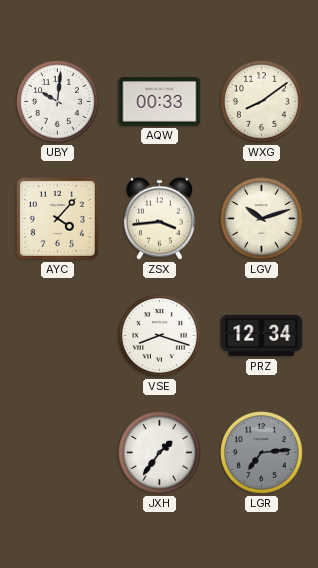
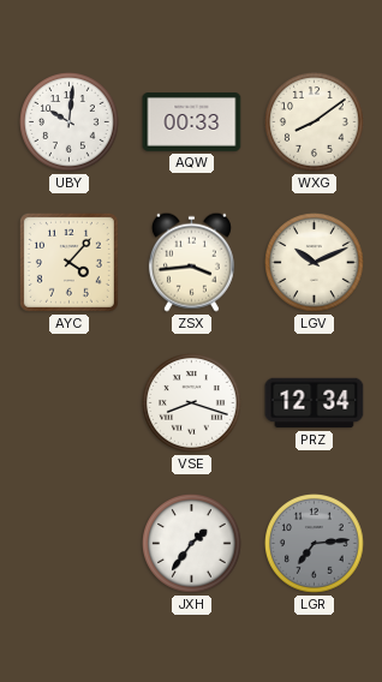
LGV: 10:12 -> 10:11 (315, 263)
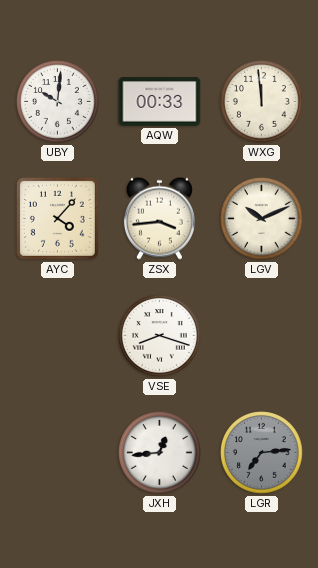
WXG: 8:09 -> 11:59 (262, 102)
PRZ: 12:34 -> none (315, 403)
JXH: 1:36 -> 12:44 (160, 453)
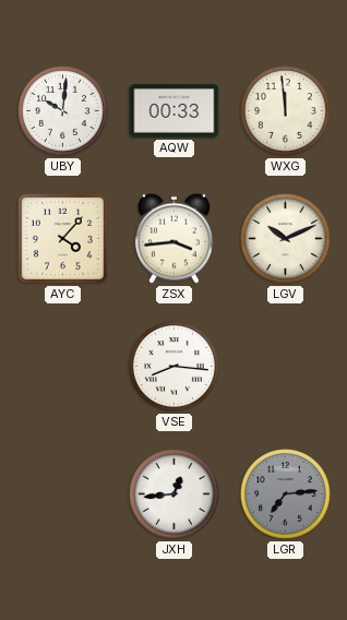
VSE: 8:18 -> 8:16 (175, 367)
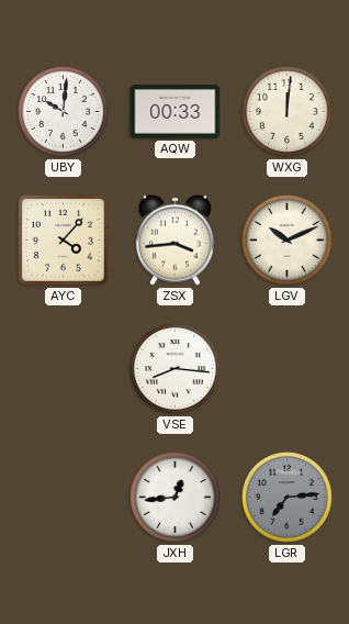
WXG: 11:59 -> 12:01 (288, 112)
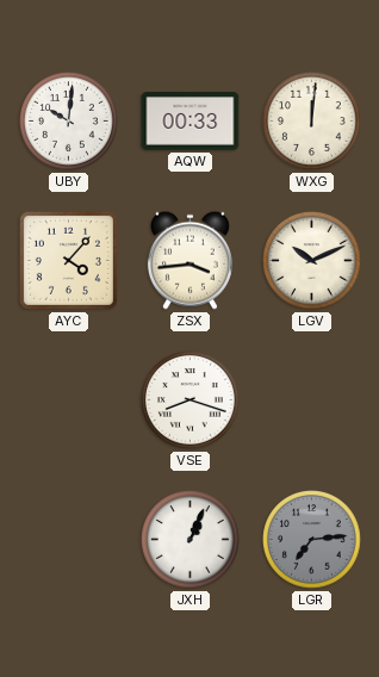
VSE: 8:16 -> 8:18 (191, 400)
JXH: 12:44 -> 1:04 (191, 540)
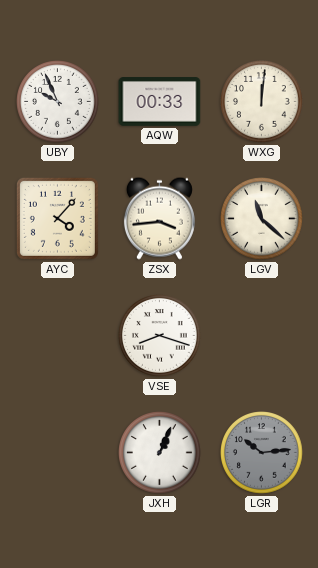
UBY: 10:01 -> 9:56 (58, 102)
LGV: 10:11 -> 11:22 (262, 219)
LGR: 7:14 -> 10:14 (262, 453)
